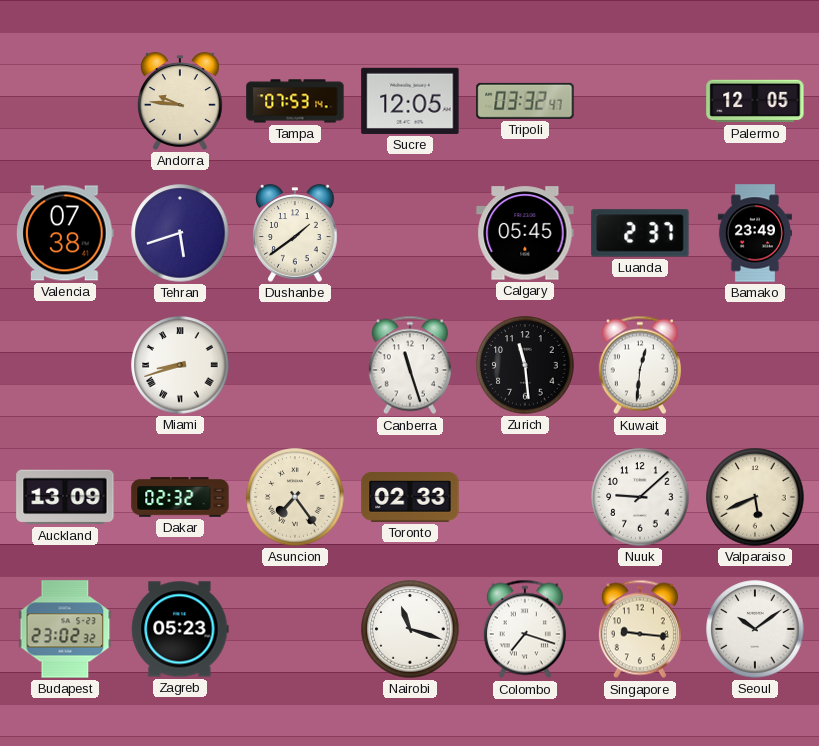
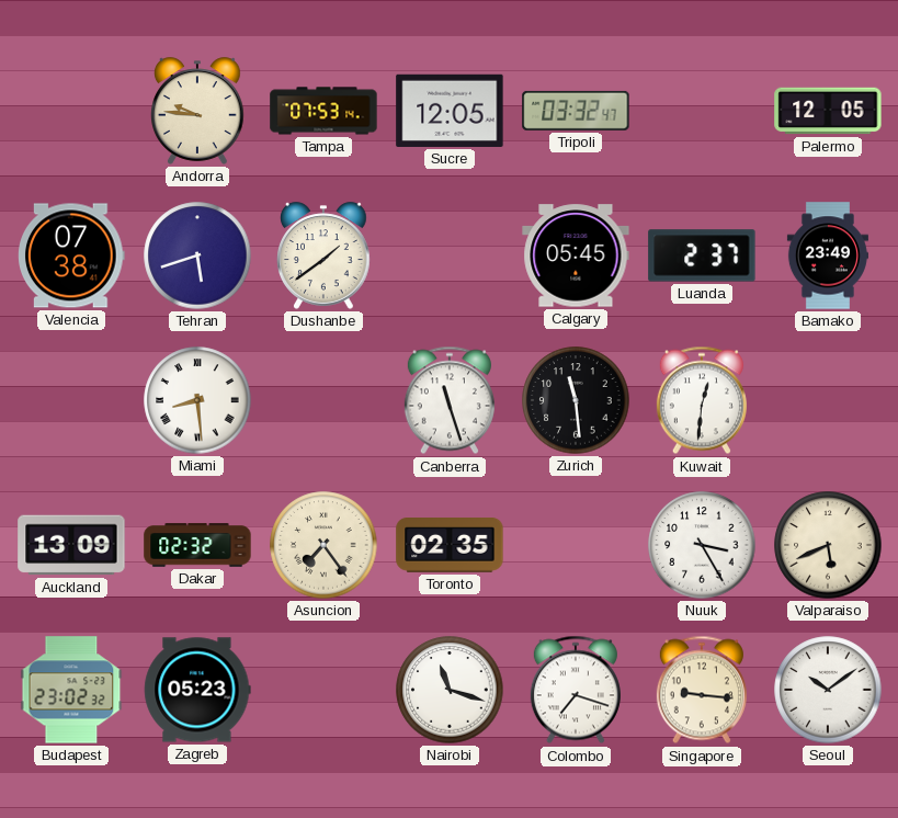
Miami: 8:42 -> 8:29 (197, 400)
Toronto: 02:33 -> 02:35 (450, 546)
Nuuk: 9:08 -> 3:25 (702, 545)
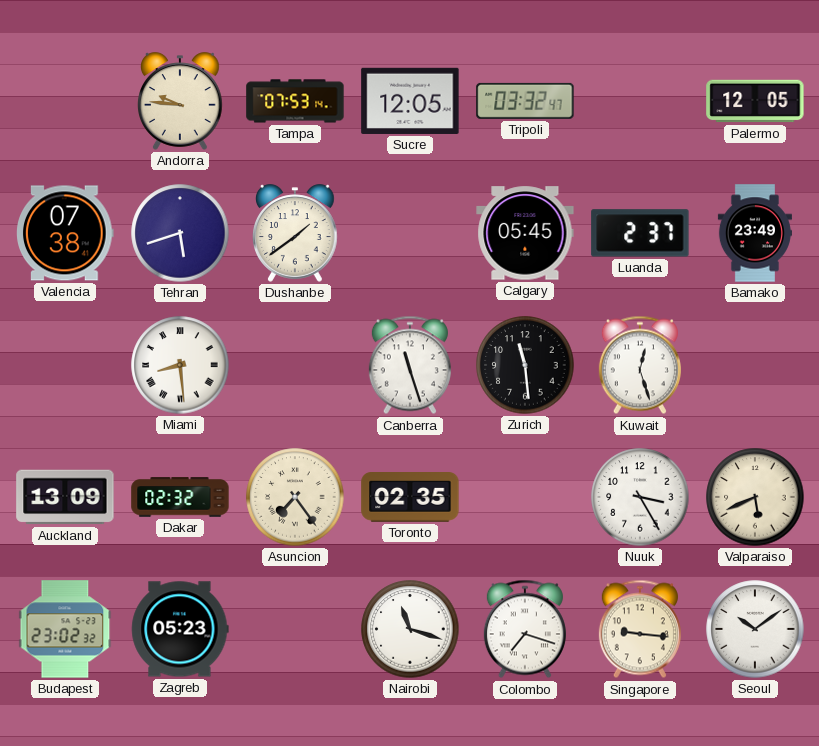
Kuwait: 12:31 -> 12:27 (640, 365)
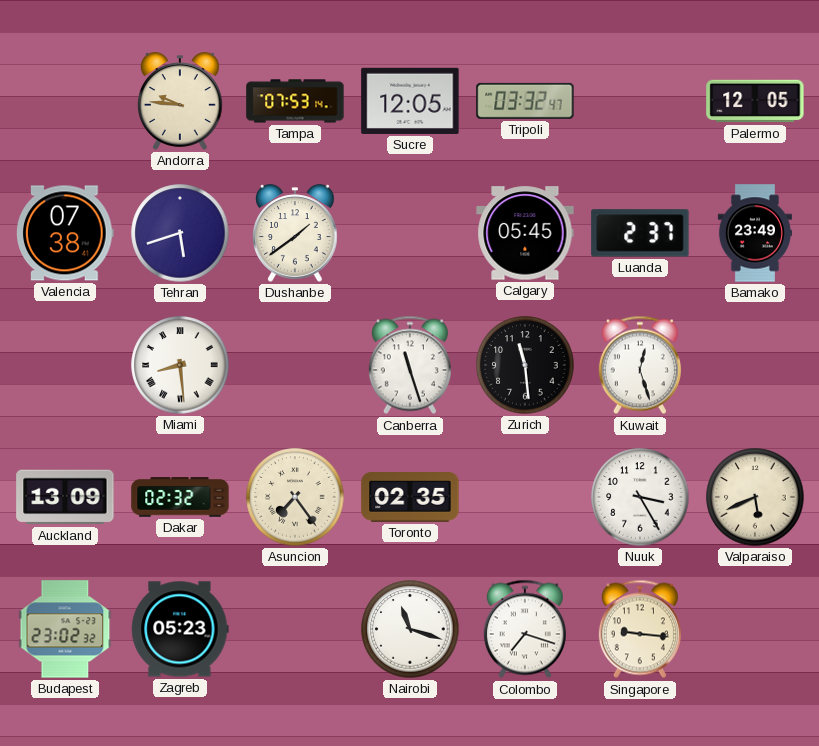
Seoul: 10:09 -> none (755, 629)
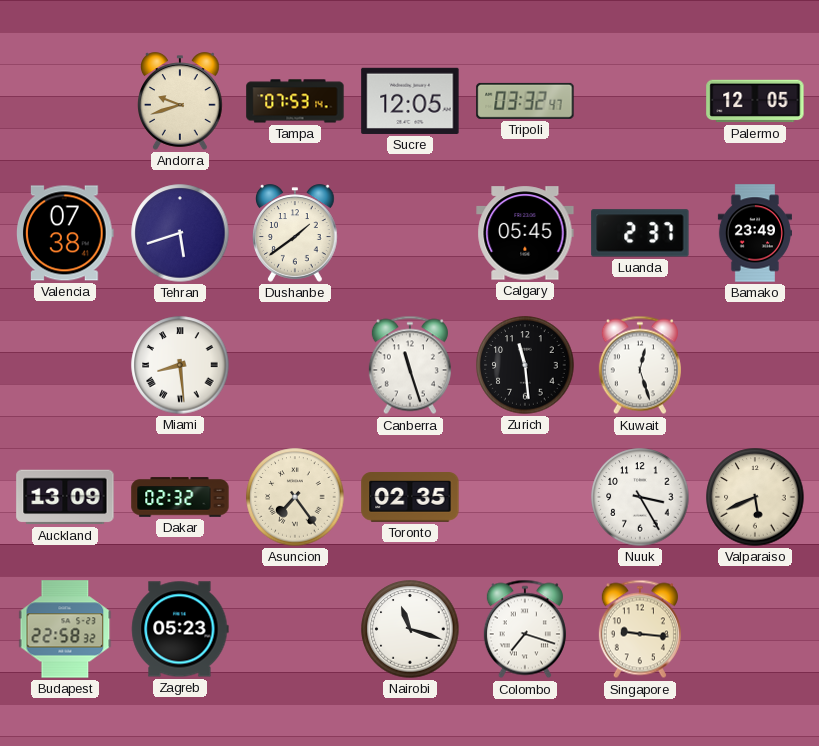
Andorra: 9:46 -> 9:42 (181, 101)
Budapest: 23:02 -> 22:58 (65, 629)
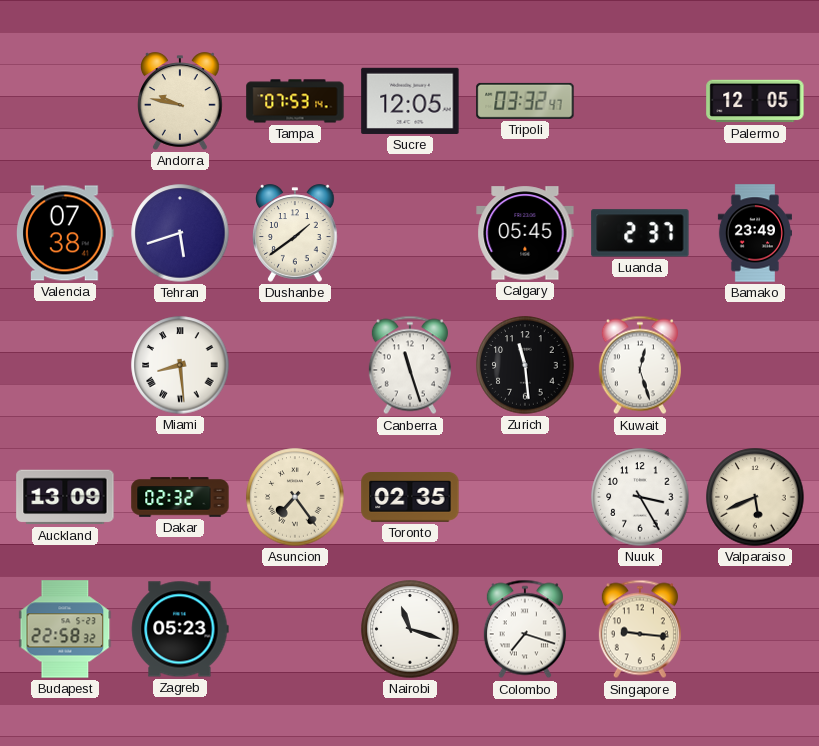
Andorra: 9:42 -> 9:47 (181, 101)
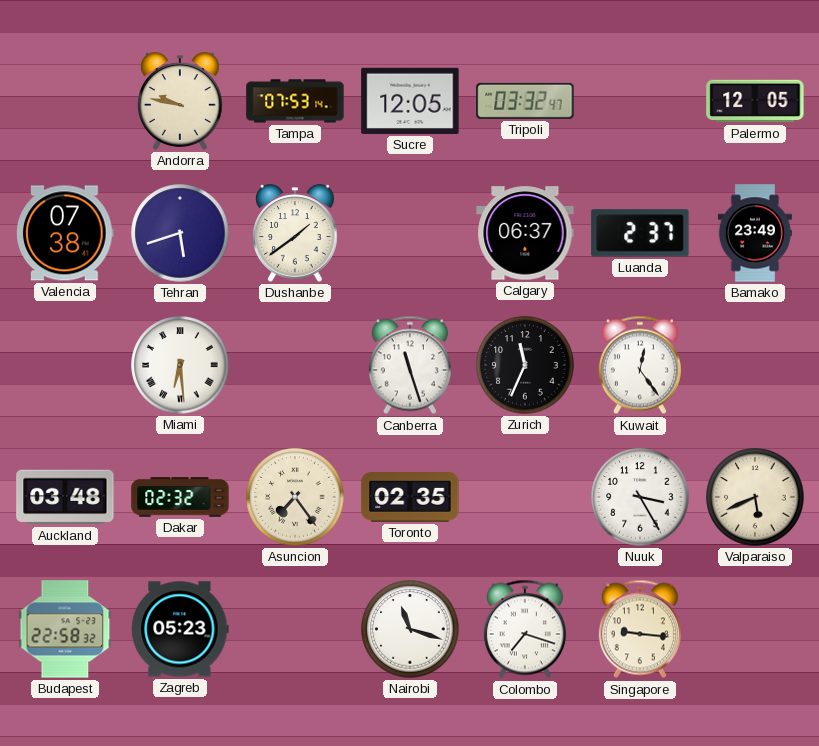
Calgary: 05:45 -> 06:37 (525, 233)
Miami: 8:29 -> 6:29 (180, 365)
Zurich: 11:29 -> 11:34 (525, 365)
Kuwait: 12:27 -> 12:24 (640, 365)
Auckland: 13:09 -> 03:48 (65, 497)
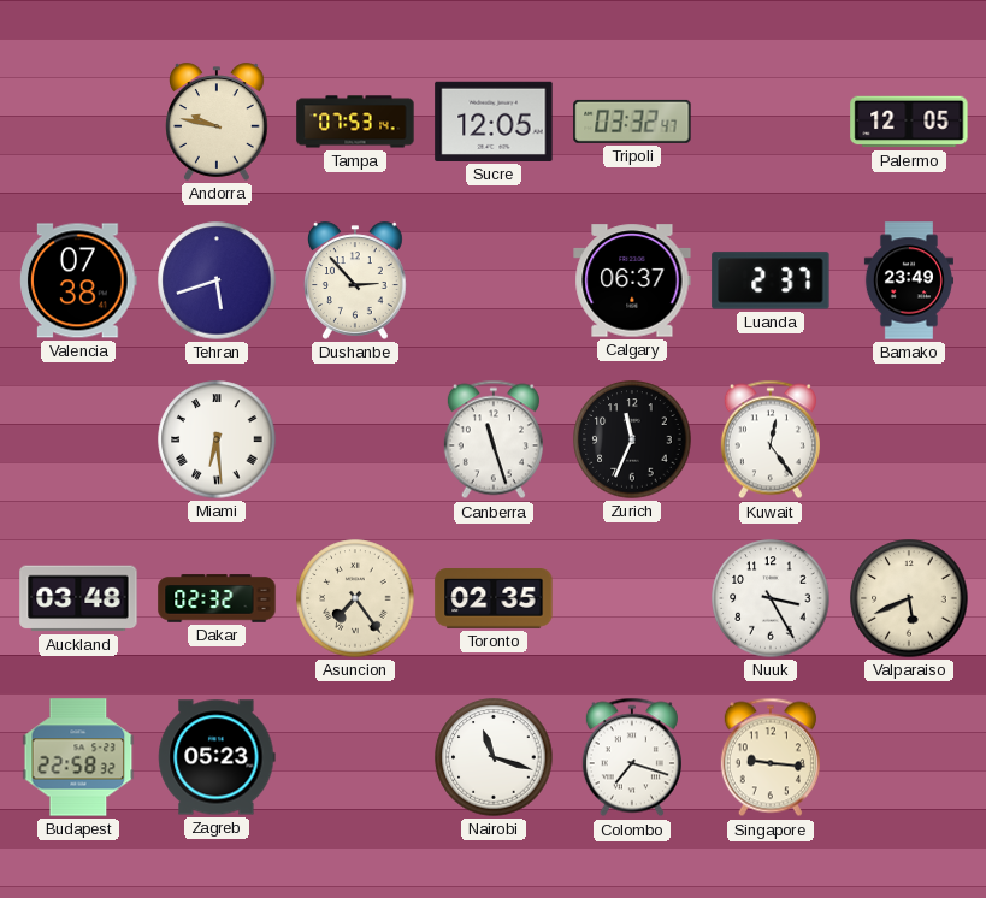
Dushanbe: 1:39 -> 2:53 (356, 280)
